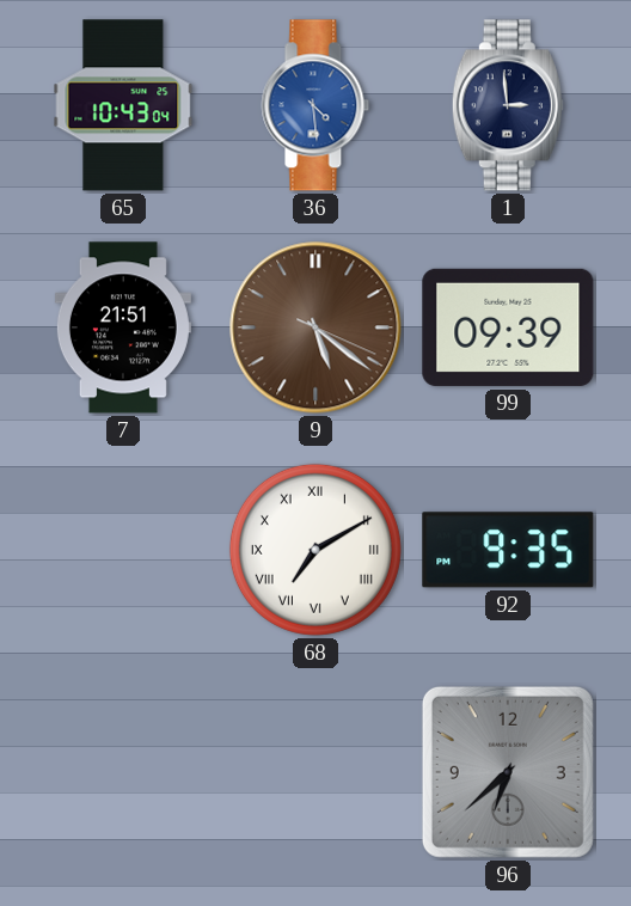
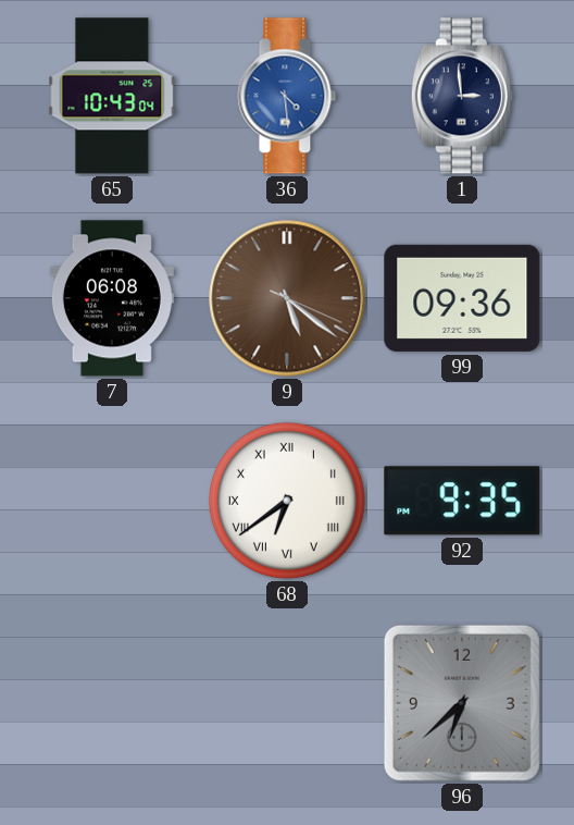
7: 21:51 -> 06:08 (112, 298)
99: 09:39 -> 09:36 (462, 298)
68: 7:10 -> 6:39 (287, 501)
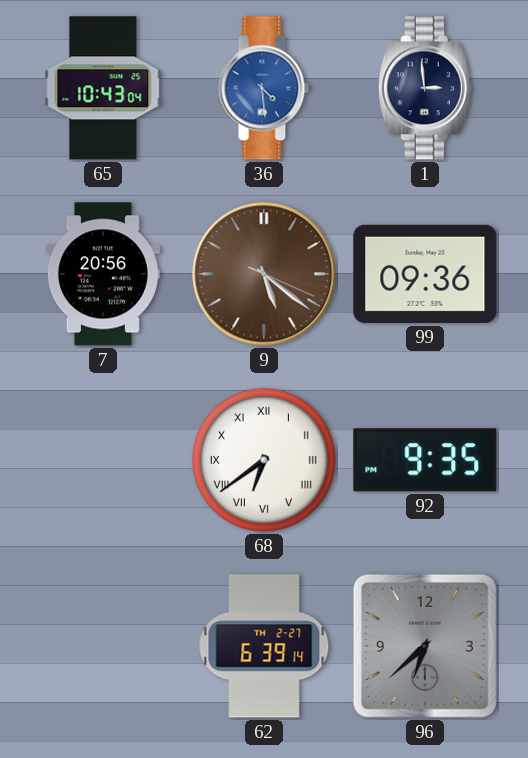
7: 06:08 -> 20:56 (103, 274)
62: none -> 6:39 (264, 646)
